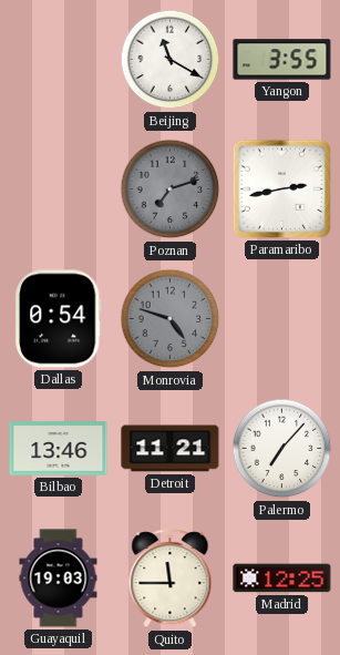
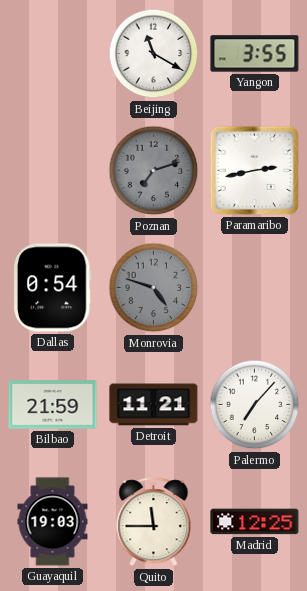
Bilbao: 13:46 -> 21:59 (53, 405)
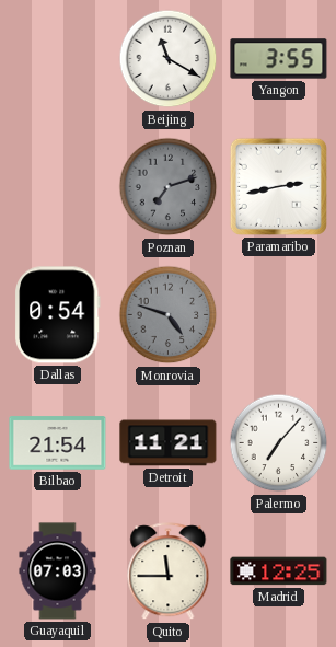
Bilbao: 21:59 -> 21:54 (58, 443)
Guayaquil: 19:03 -> 07:03 (58, 571)
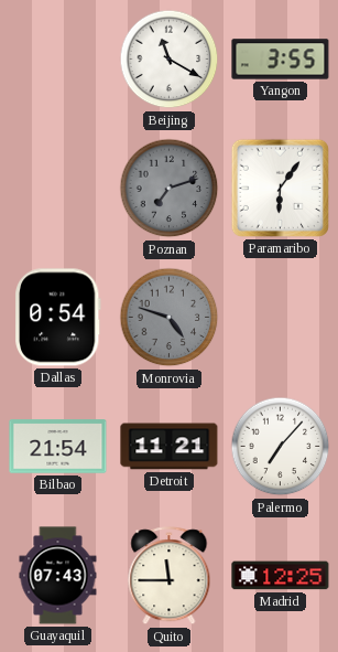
Paramaribo: 2:43 -> 6:06 (280, 188)
Guayaquil: 07:03 -> 07:43 (58, 576)
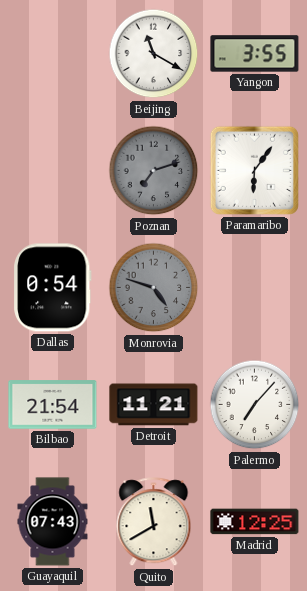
Quito: 11:45 -> 11:40 (154, 522)
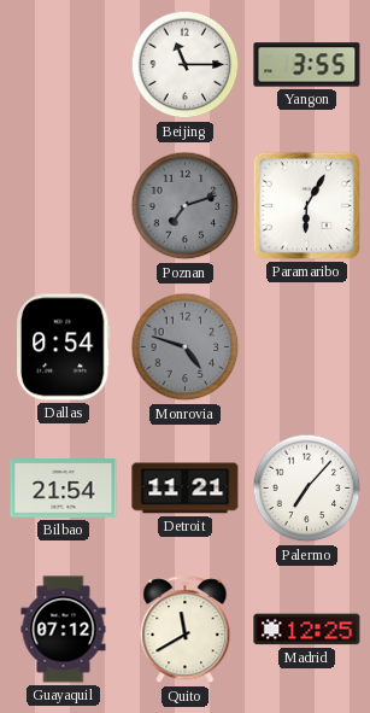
Beijing: 11:20 -> 11:15 (186, 65)
Paramaribo: 6:06 -> 6:05 (306, 205)
Guayaquil: 07:43 -> 07:12 (64, 630)
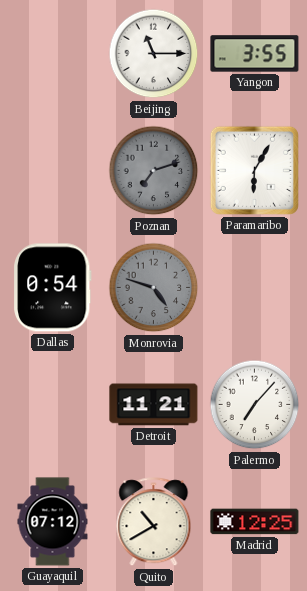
Bilbao: 21:54 -> none (64, 489)
Quito: 11:40 -> 10:40 (154, 522)
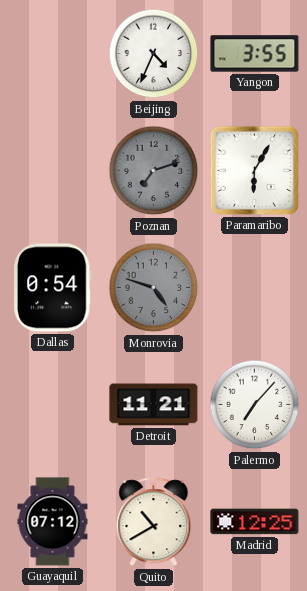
Beijing: 11:15 -> 4:34 (154, 54)
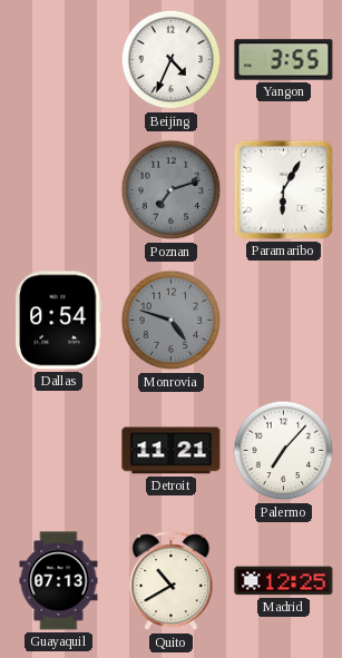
Guayaquil: 07:12 -> 07:13 (59, 581)
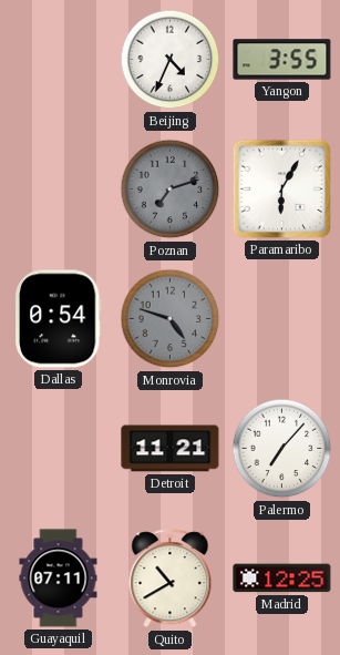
Guayaquil: 07:13 -> 07:11 (59, 579)
